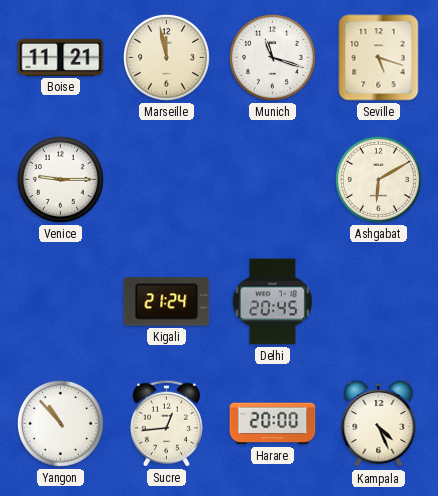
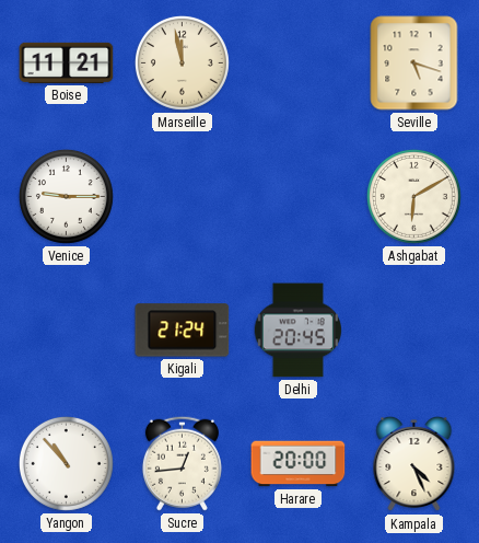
Munich: 11:18 -> none (272, 57)
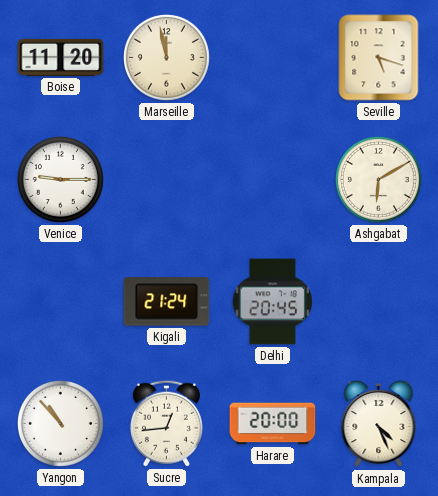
Boise: 11:21 -> 11:20 (61, 57)
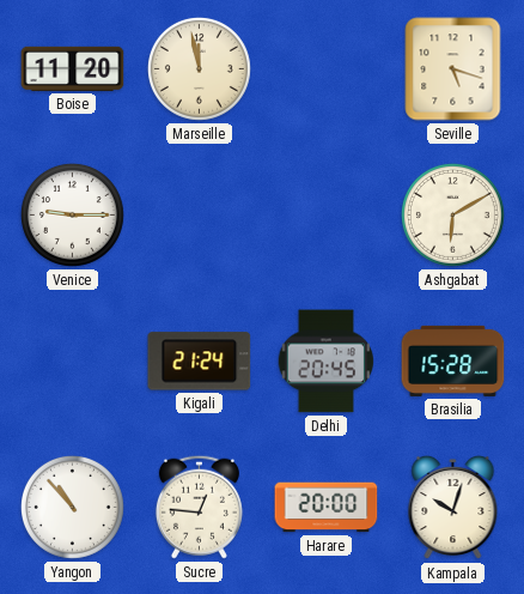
Brasilia: none -> 15:28 (453, 360)
Sucre: 12:44 -> 12:46 (199, 507)
Kampala: 4:26 -> 10:03 (453, 508)
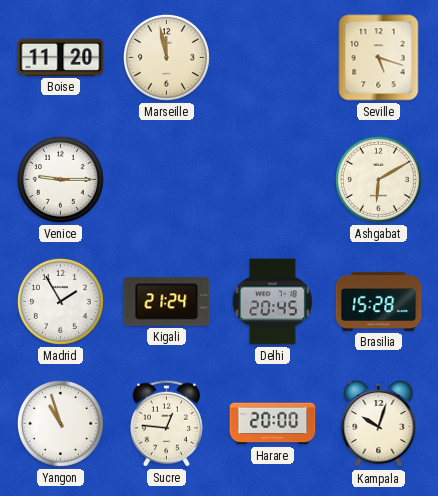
Madrid: none -> 1:55 (60, 301)
Yangon: 10:53 -> 10:57 (60, 423)
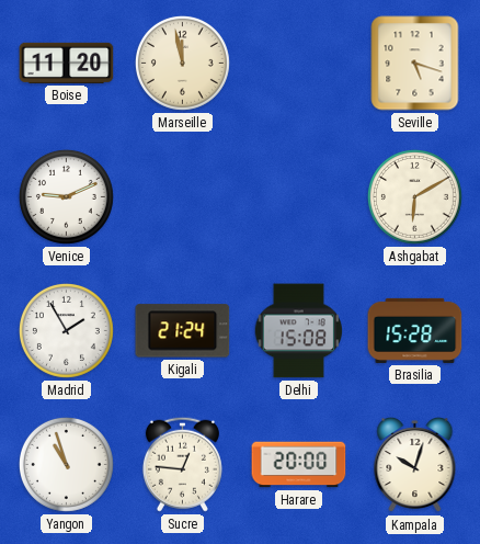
Venice: 9:15 -> 9:11 (66, 196)
Delhi: 20:45 -> 15:08 (298, 331)
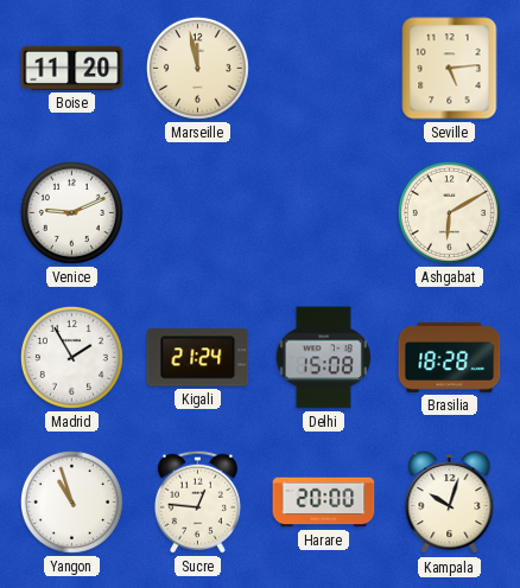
Seville: 5:18 -> 5:14 (450, 69)
Brasilia: 15:28 -> 18:28 (450, 357)
